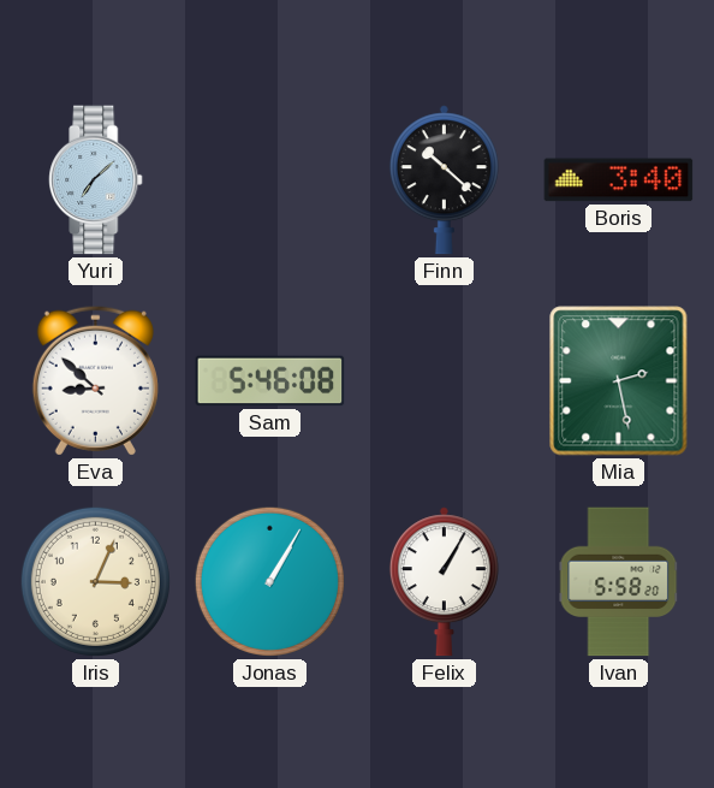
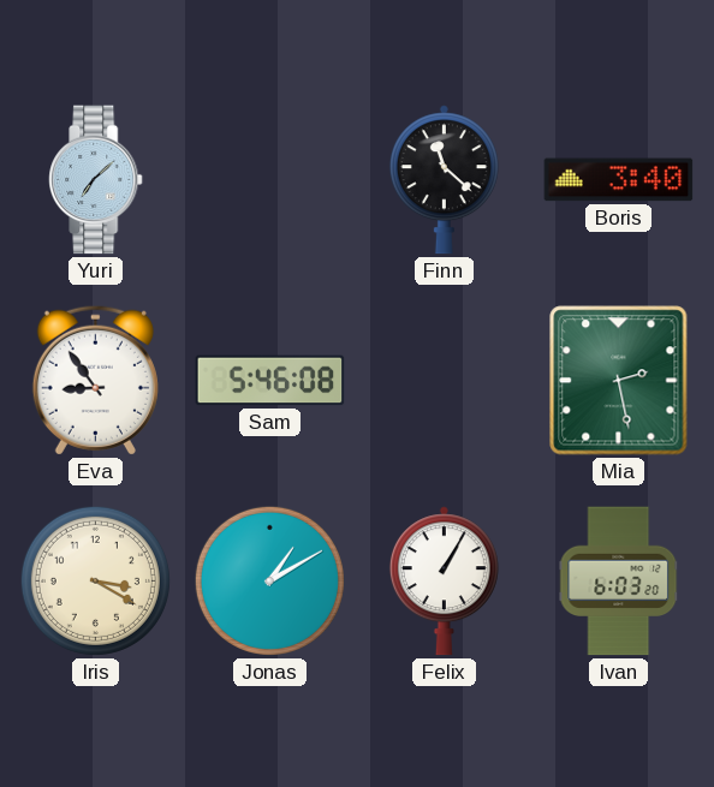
Finn: 10:22 -> 11:22 (444, 180)
Eva: 8:52 -> 8:54 (95, 380)
Iris: 3:04 -> 3:20 (95, 580)
Jonas: 1:05 -> 1:10 (269, 580)
Ivan: 5:58 -> 6:03 (619, 582)
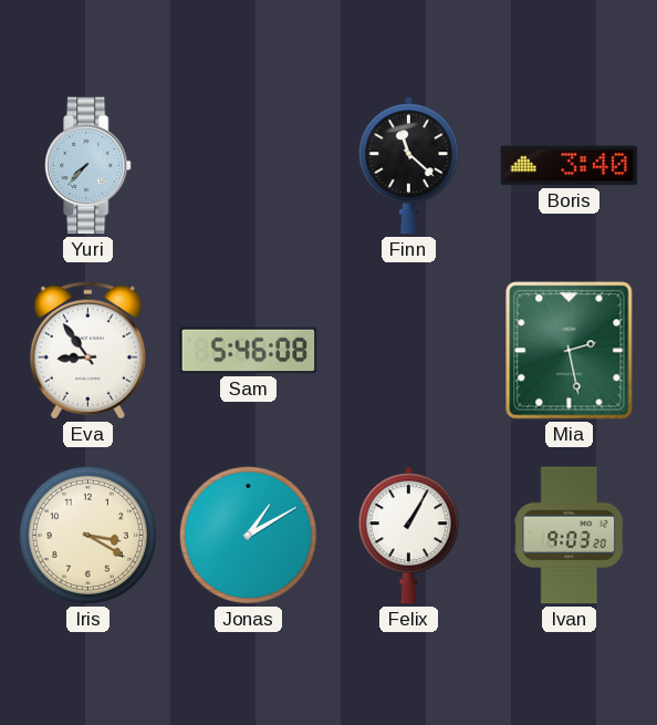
Yuri: 7:08 -> 7:37 (88, 166)
Ivan: 6:03 -> 9:03 (570, 536)
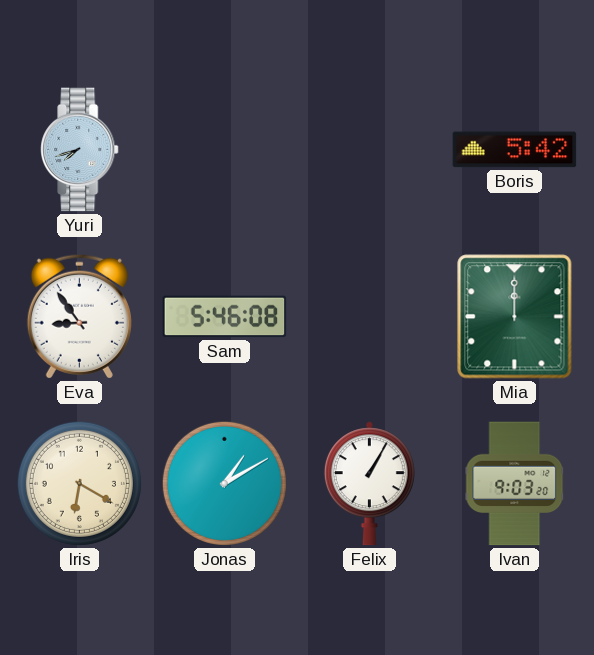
Yuri: 7:37 -> 7:42 (80, 150)
Finn: 11:22 -> none (408, 166)
Boris: 3:40 -> 5:42 (515, 150)
Mia: 2:28 -> 12:00 (515, 317)
Iris: 3:20 -> 6:20 (79, 483)
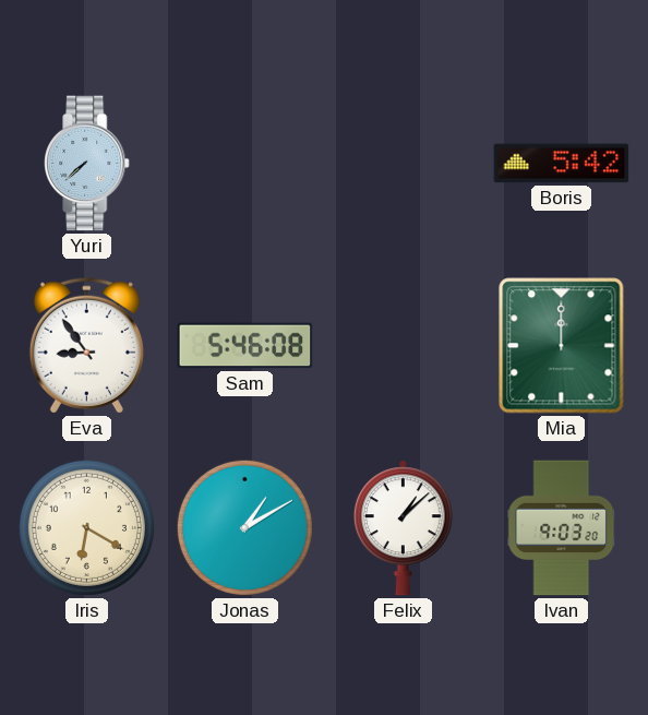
Yuri: 7:42 -> 7:38 (87, 164)
Felix: 1:05 -> 1:08 (403, 528)
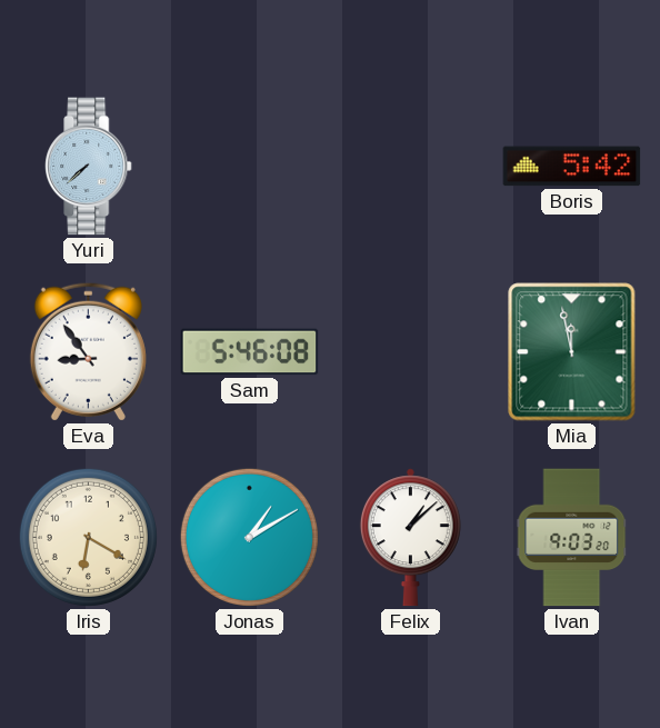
Mia: 12:00 -> 11:58 (572, 352)
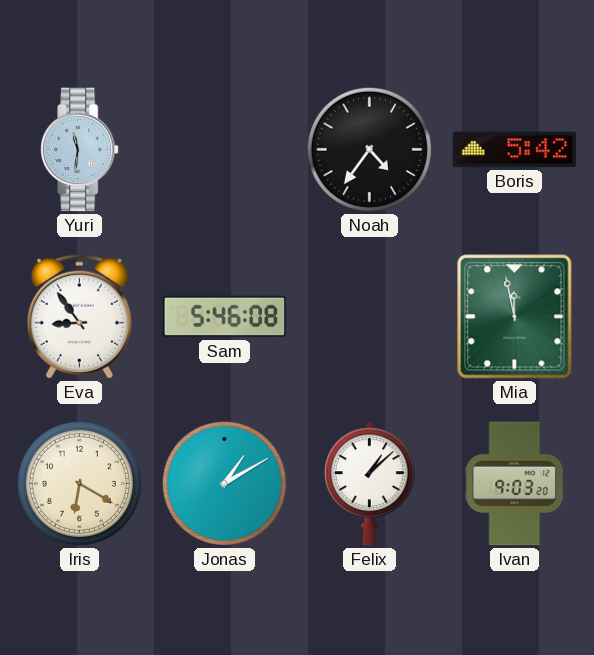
Yuri: 7:38 -> 11:31 (80, 150)
Noah: none -> 4:36 (369, 149)
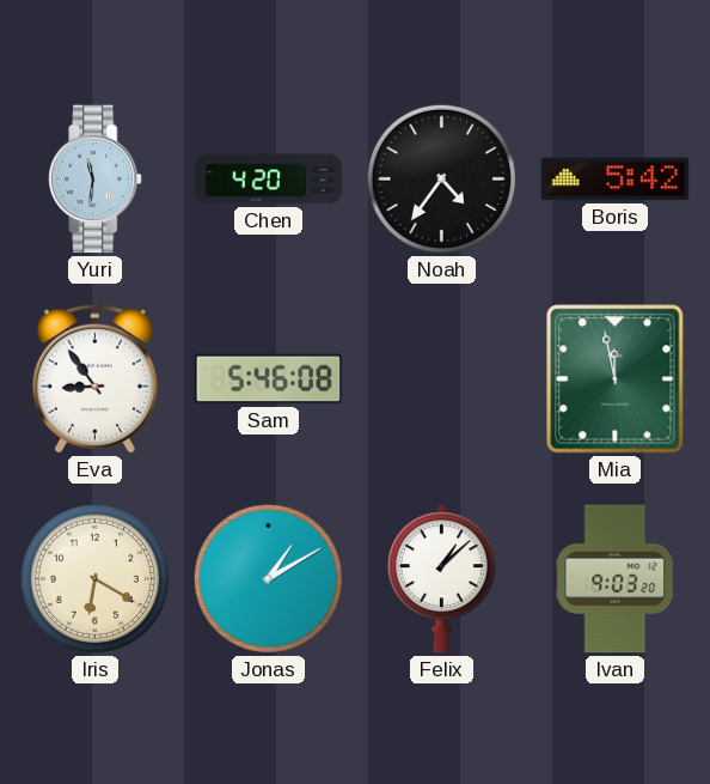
Chen: none -> 4:20 (269, 180)
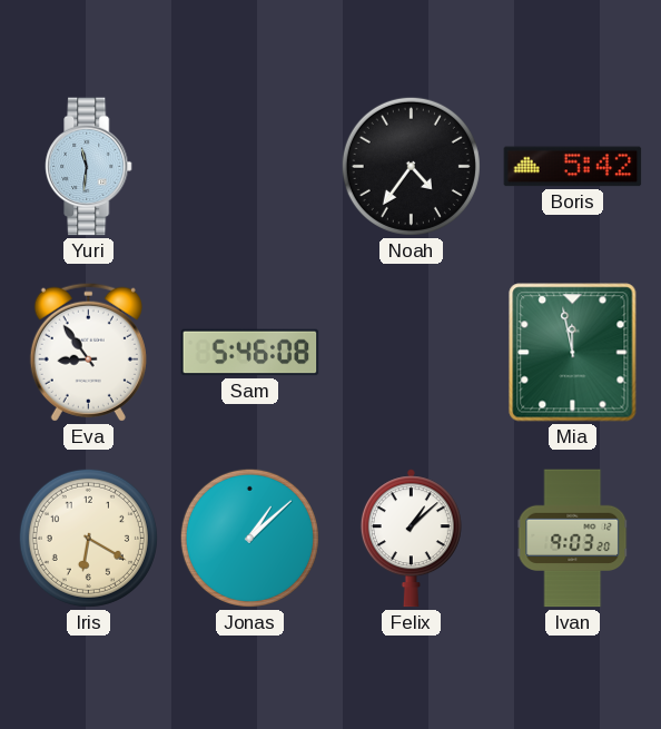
Chen: 4:20 -> none (269, 180)
Jonas: 1:10 -> 1:08 (249, 538)
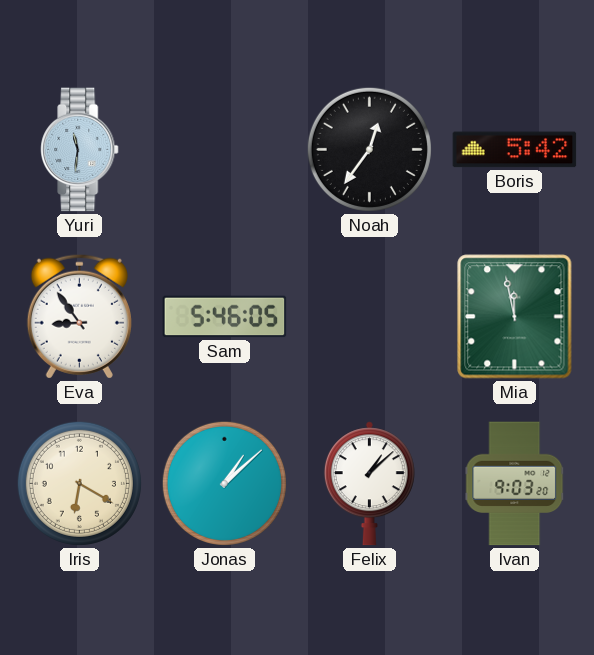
Noah: 4:36 -> 12:36 (369, 149)
Sam: 5:46:08 -> 5:46:05 (225, 317)
